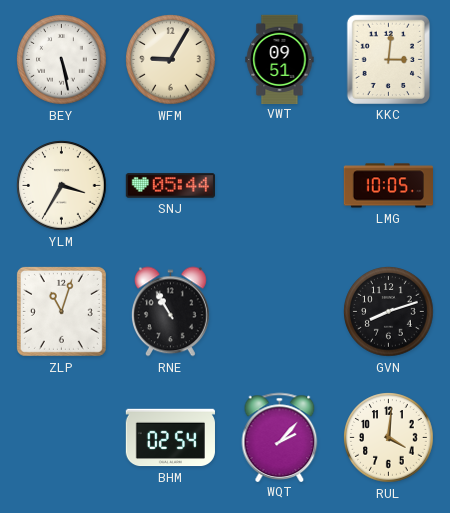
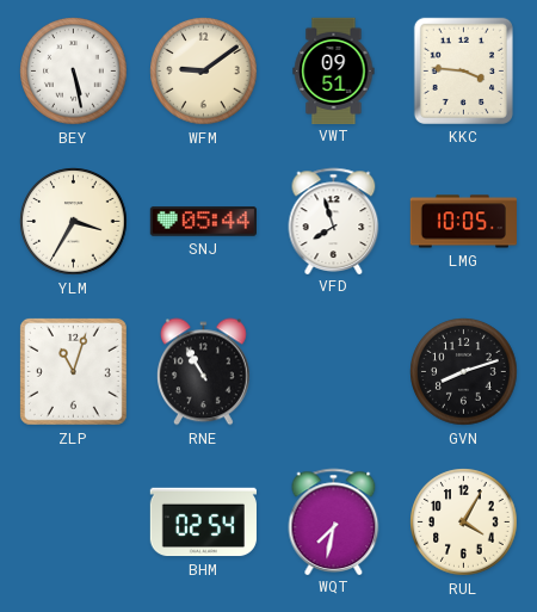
WFM: 9:05 -> 9:09 (204, 72)
KKC: 3:01 -> 3:46 (463, 70)
VFD: none -> 7:57 (334, 221)
WQT: 2:07 -> 7:32 (334, 521)
RUL: 4:01 -> 4:05 (464, 523)
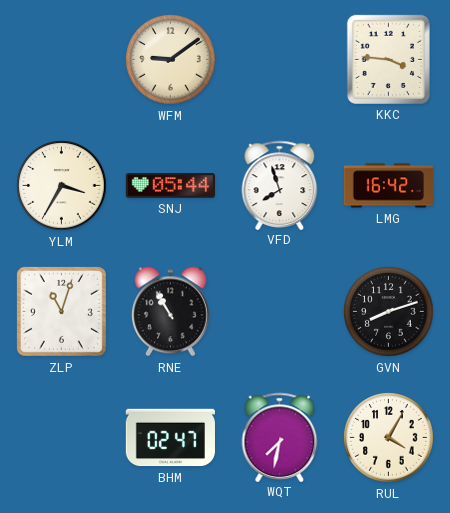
BEY: 5:28 -> none (74, 72)
VWT: 09:51 -> none (334, 70)
LMG: 10:05 -> 16:42 (388, 186)
BHM: 02:54 -> 02:47 (170, 438)
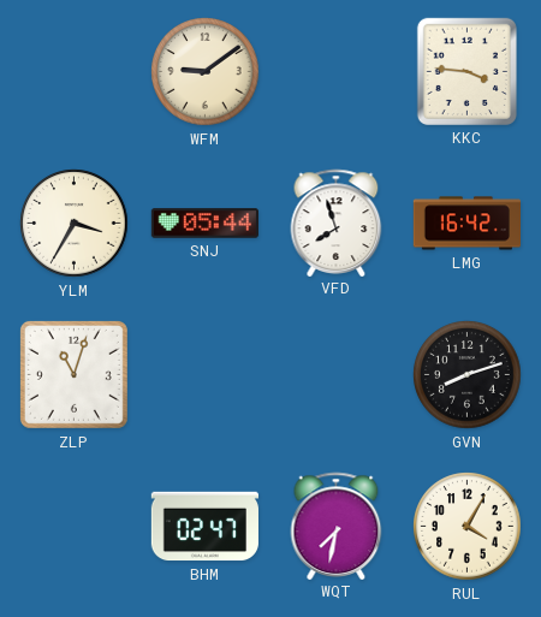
RNE: 10:55 -> none (170, 312)
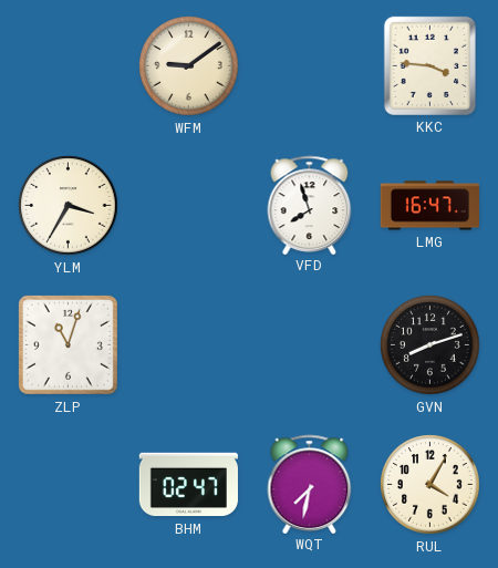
SNJ: 05:44 -> none (204, 224)
LMG: 16:42 -> 16:47 (429, 206)
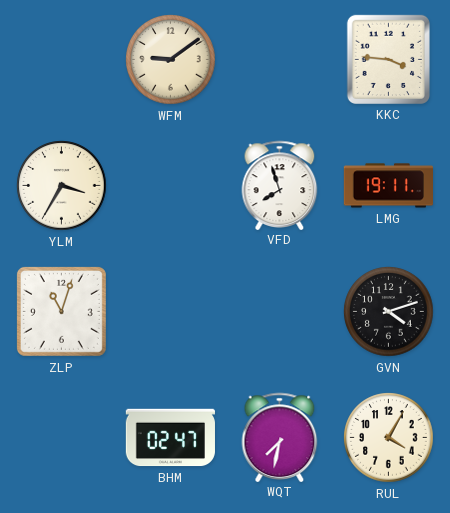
LMG: 16:47 -> 19:11 (388, 186)
GVN: 8:12 -> 4:12 (389, 312)
